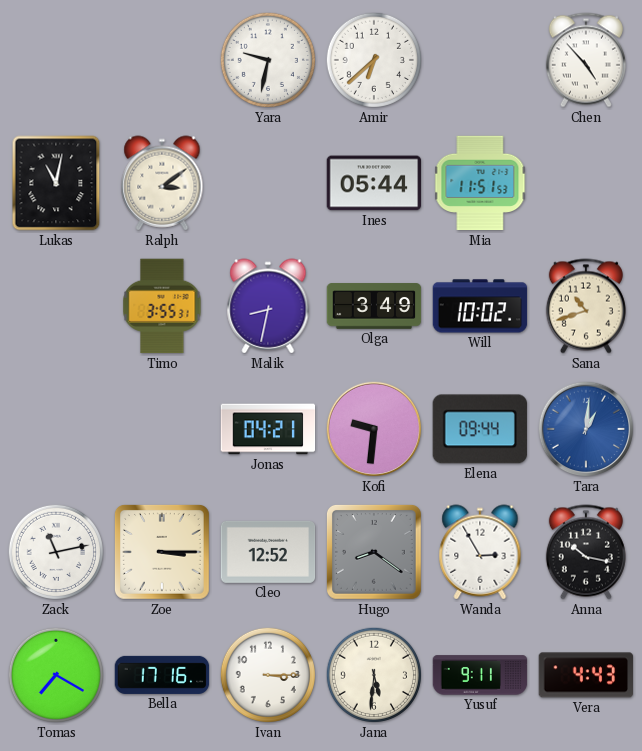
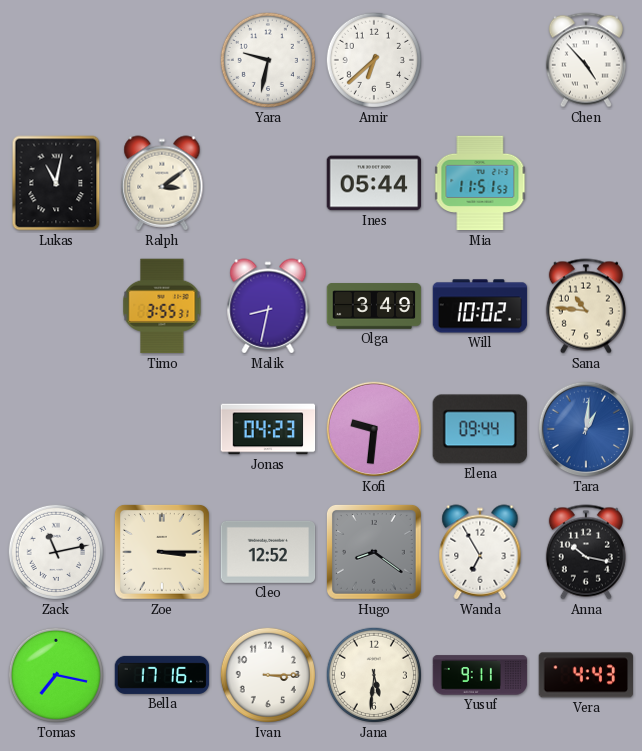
Sana: 10:42 -> 10:46 (586, 306)
Jonas: 04:21 -> 04:23 (268, 429)
Wanda: 2:55 -> 6:55 (480, 552)
Tomas: 7:20 -> 7:17 (56, 675)
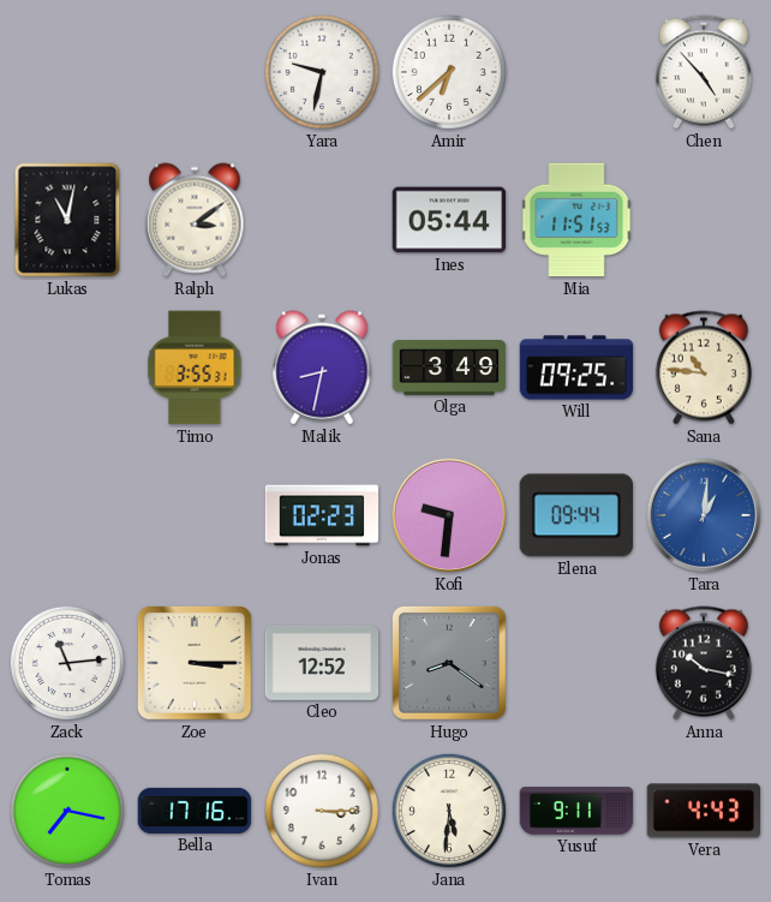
Will: 10:02 -> 09:25 (576, 368)
Jonas: 04:23 -> 02:23 (322, 515)
Zack: 11:13 -> 11:14 (67, 663)
Wanda: 6:55 -> none (480, 552)
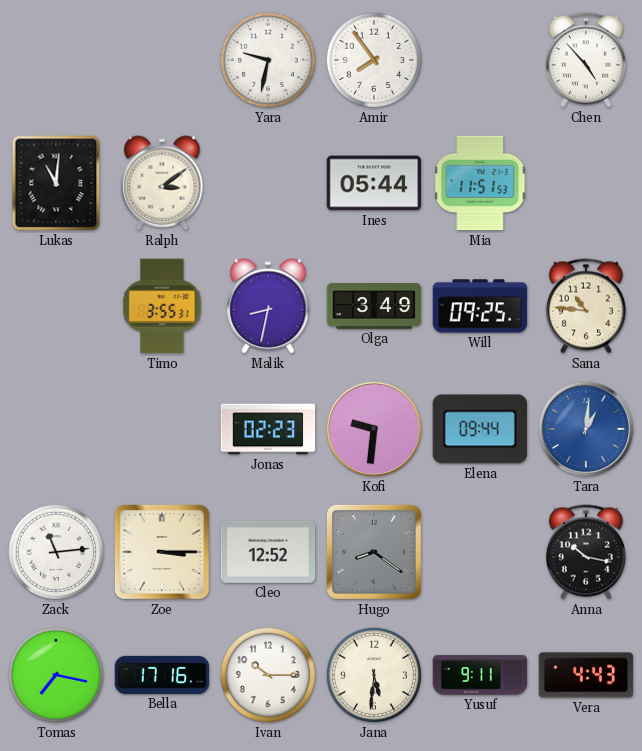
Amir: 6:38 -> 7:54 (374, 60)
Lukas: 11:02 -> 11:01 (56, 183)
Ivan: 3:15 -> 10:15 (268, 675)
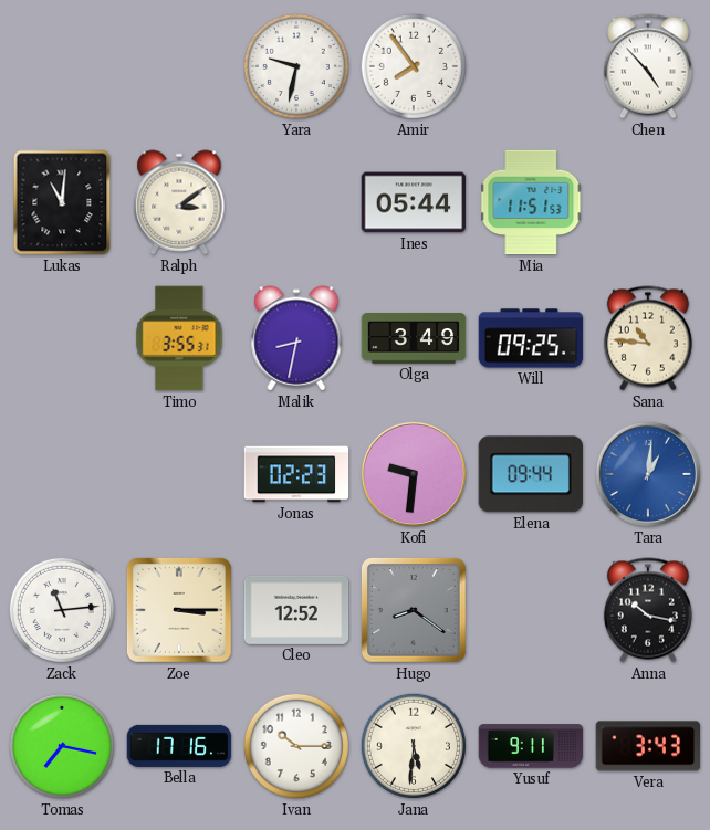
Vera: 4:43 -> 3:43 (648, 746)
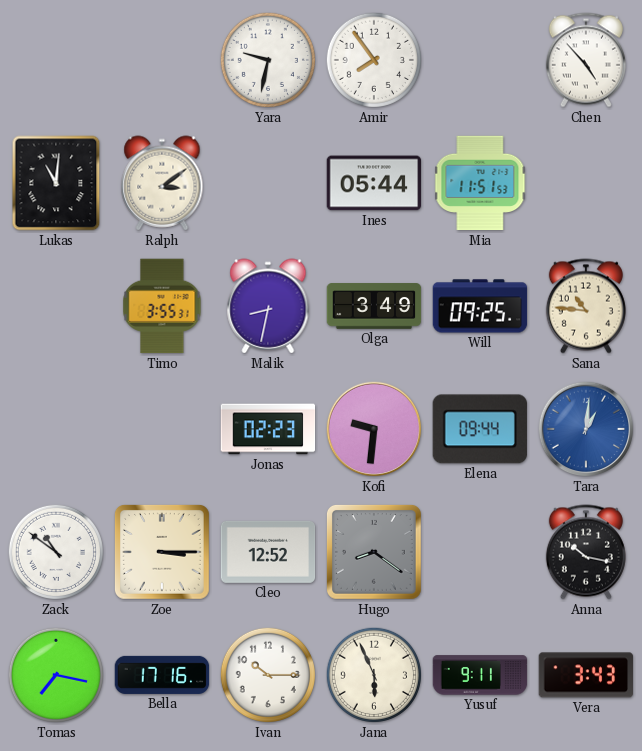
Zack: 11:14 -> 10:51 (56, 552)
Jana: 5:31 -> 5:56 (374, 675)
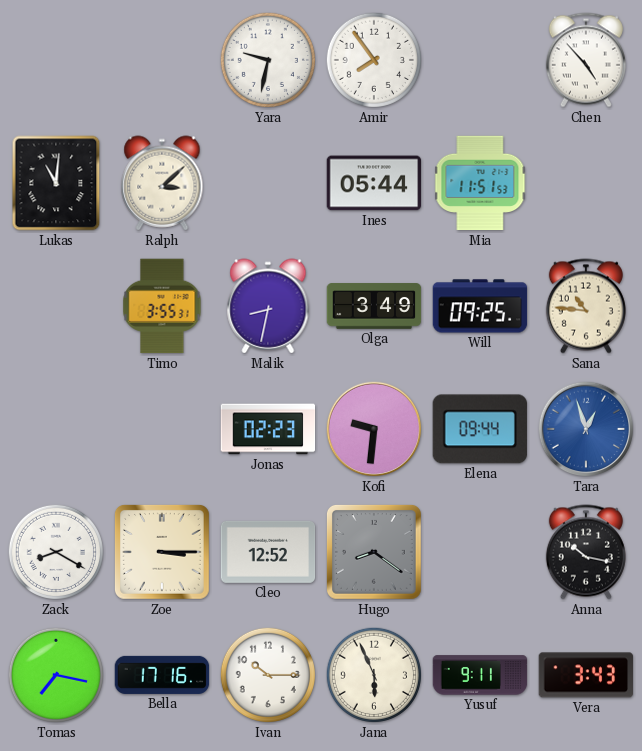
Ralph: 3:09 -> 3:08 (162, 183)
Tara: 1:01 -> 12:57 (586, 429)
Zack: 10:51 -> 8:20 (56, 552)
